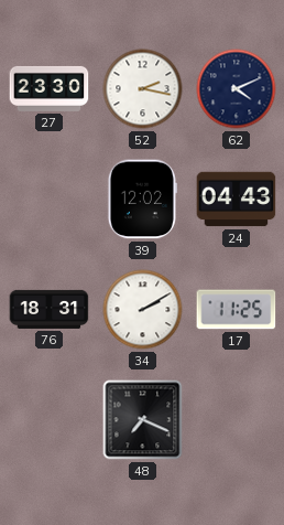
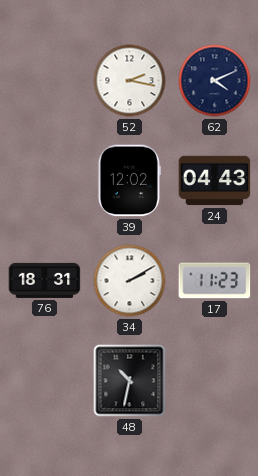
27: 23:30 -> none (50, 88)
17: 11:25 -> 11:23 (215, 281)
48: 7:19 -> 10:32 (130, 381)
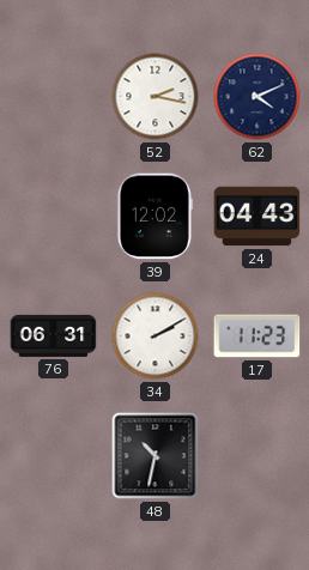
76: 18:31 -> 06:31 (54, 335)
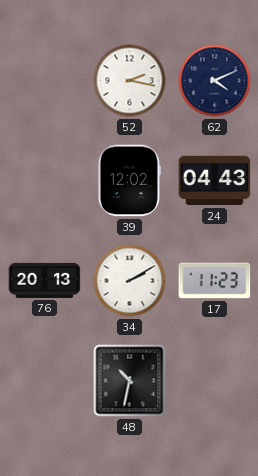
76: 06:31 -> 20:13 (45, 280)
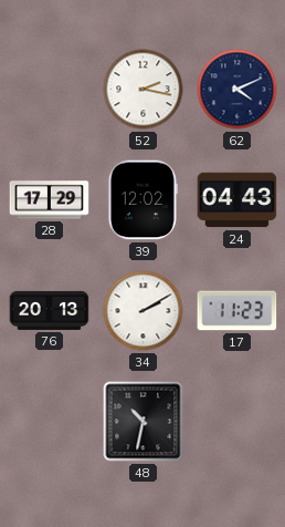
28: none -> 17:29 (50, 200)
